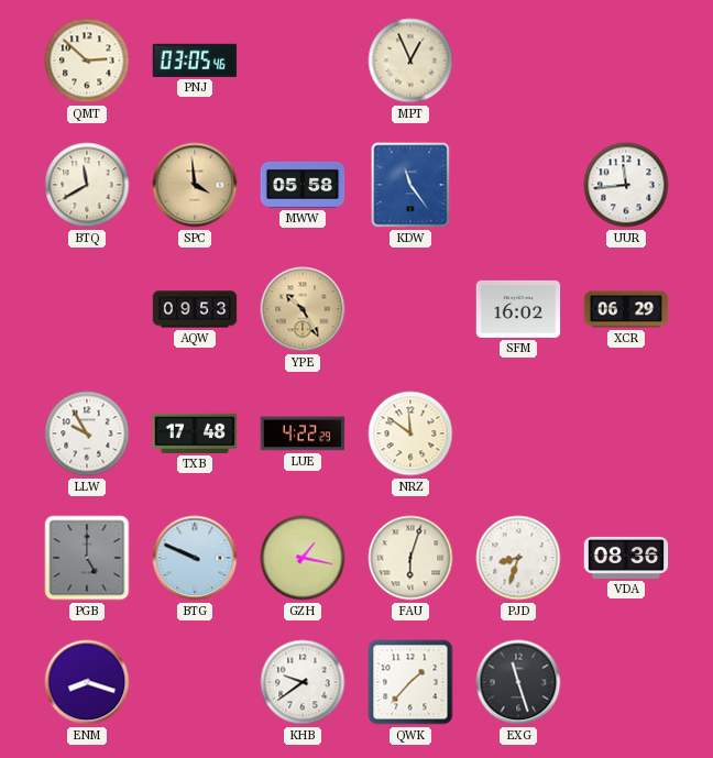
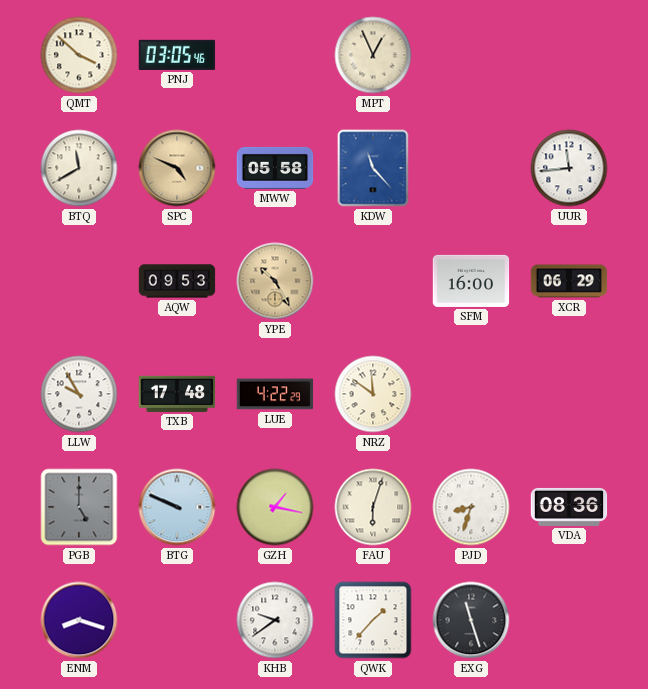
QMT: 2:52 -> 3:52 (79, 55)
SPC: 3:59 -> 4:49 (177, 168)
KDW: 11:24 -> 11:23 (373, 168)
SFM: 16:02 -> 16:00 (471, 281)
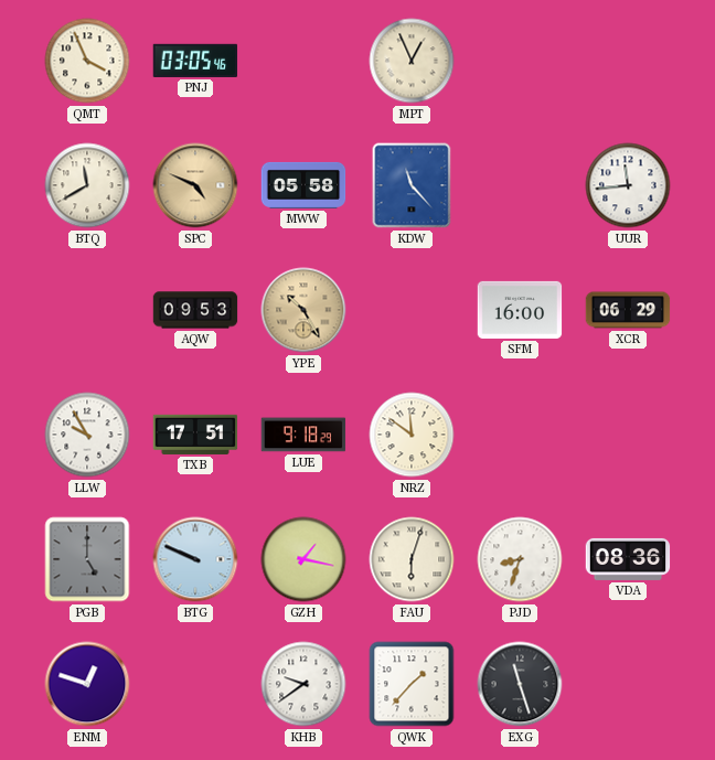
QMT: 3:52 -> 3:56 (87, 61)
TXB: 17:48 -> 17:51 (195, 435)
LUE: 4:22 -> 9:18 (303, 435)
ENM: 8:18 -> 12:48 (87, 684)
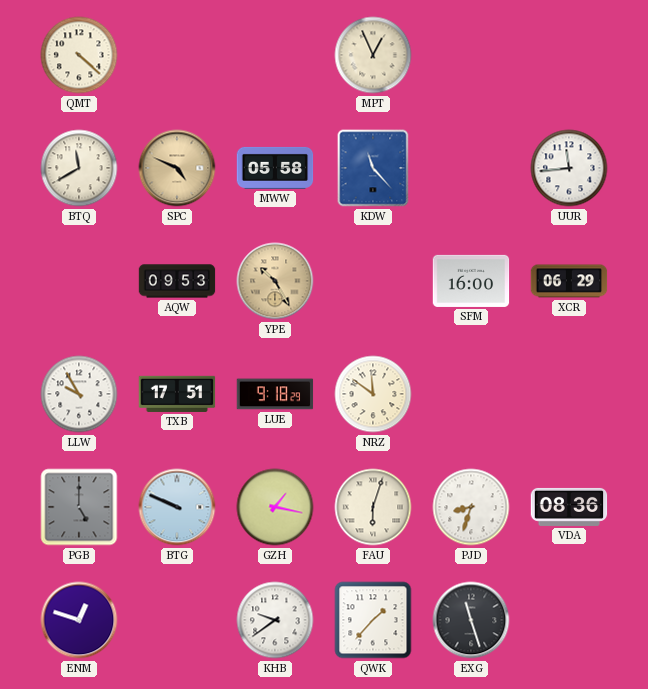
QMT: 3:56 -> 4:22 (79, 55)
PNJ: 03:05 -> none (195, 61)
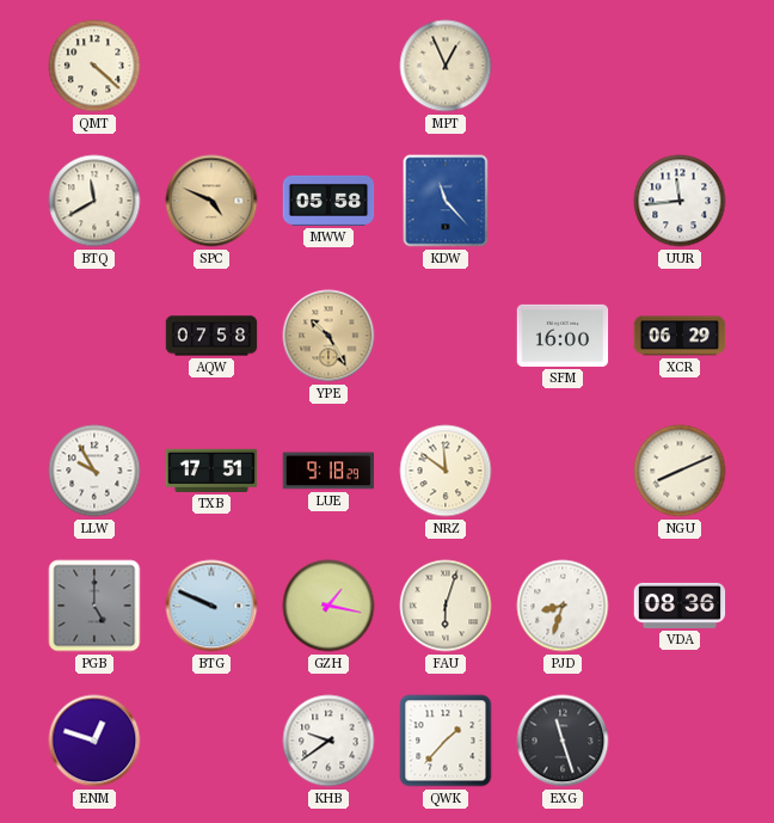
AQW: 09:53 -> 07:58 (211, 336)
NGU: none -> 8:11 (680, 471)
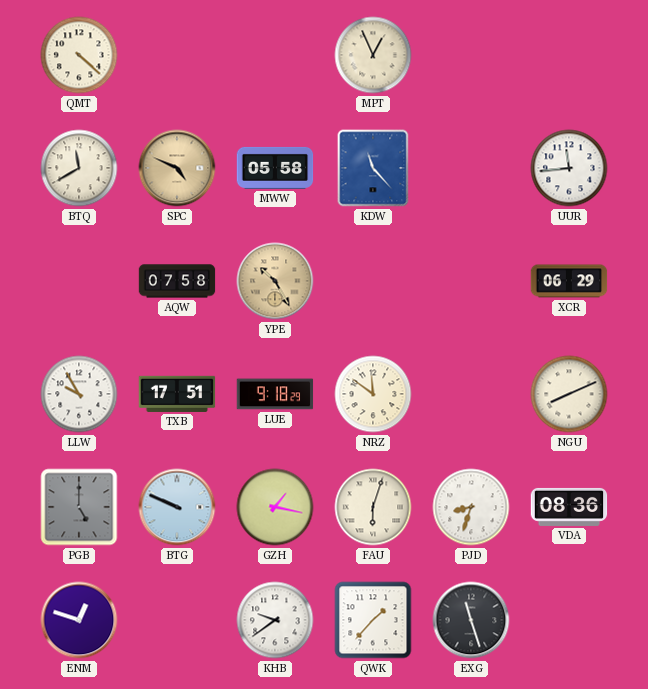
SFM: 16:00 -> none (563, 336)
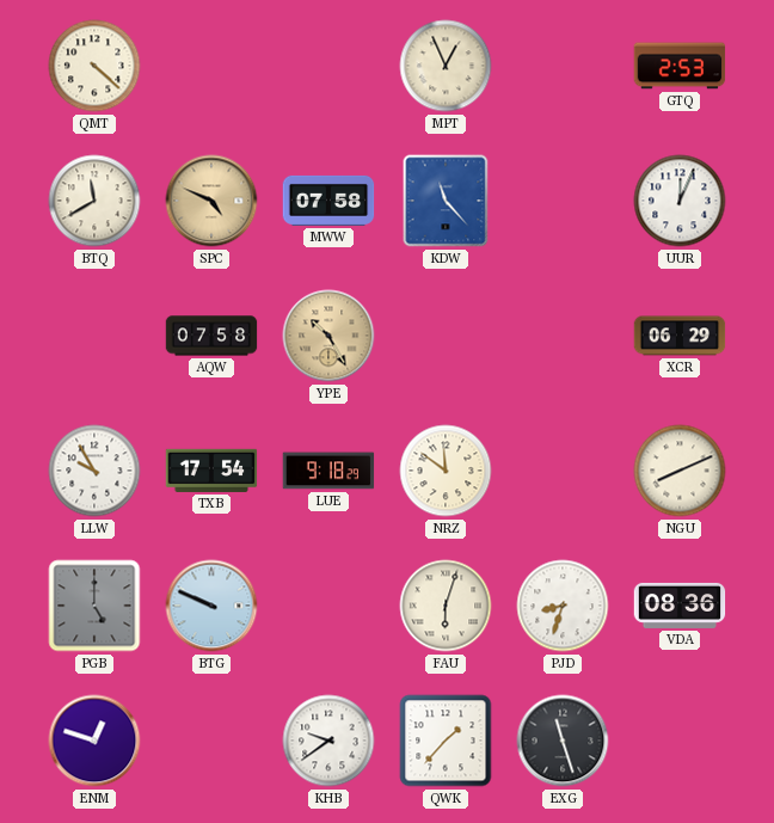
GTQ: none -> 2:53 (680, 66)
MWW: 05:58 -> 07:58 (328, 201)
UUR: 11:44 -> 12:04 (680, 201)
TXB: 17:51 -> 17:54 (211, 471)
GZH: 1:17 -> none (275, 507)
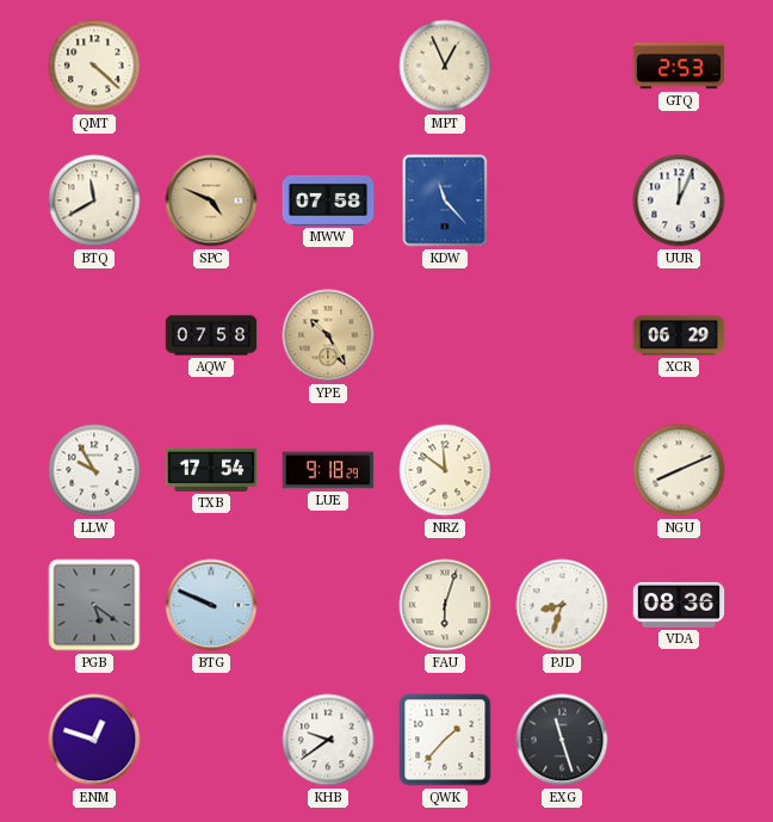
PGB: 5:00 -> 5:21 (94, 605)
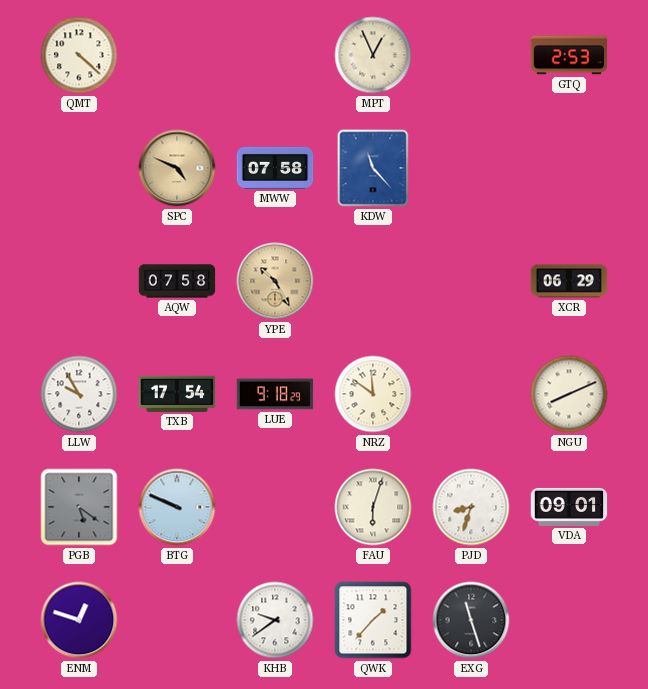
BTQ: 11:40 -> none (94, 200)
UUR: 12:04 -> none (679, 200)
VDA: 08:36 -> 09:01 (569, 507)
